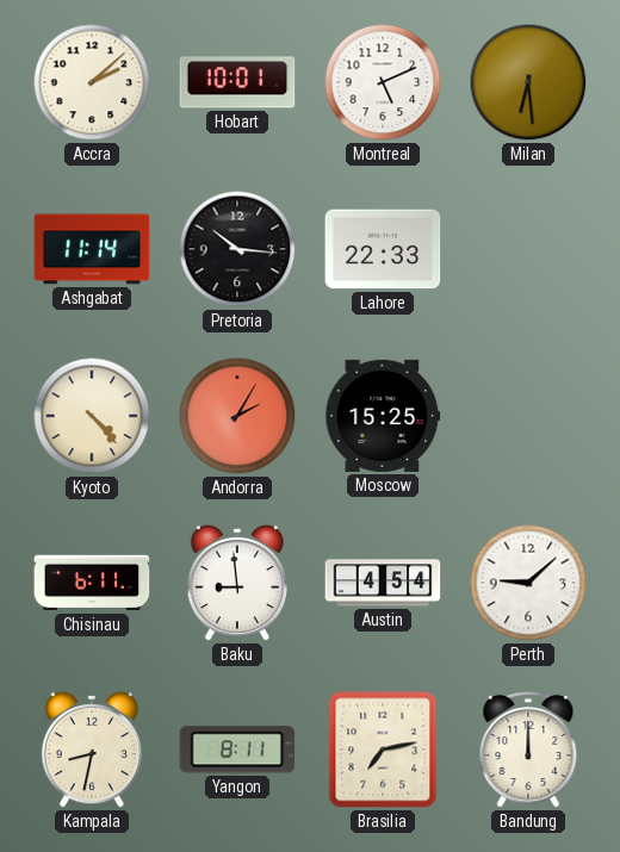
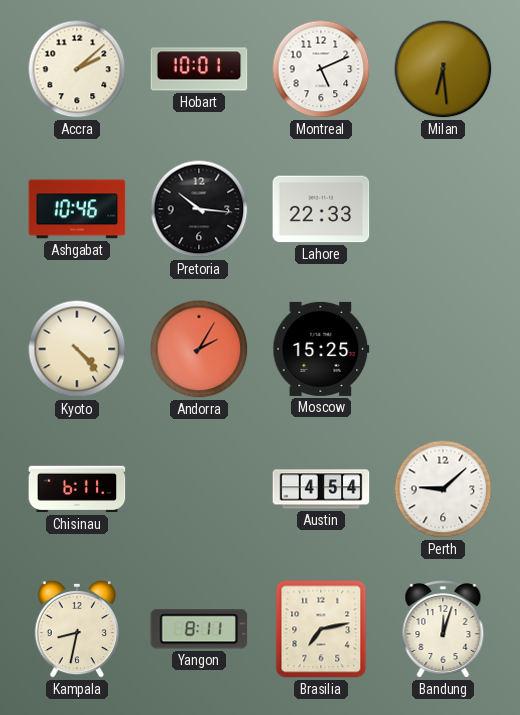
Ashgabat: 11:14 -> 10:46 (77, 209)
Baku: 8:59 -> none (236, 583)
Bandung: 12:00 -> 12:03 (443, 629)
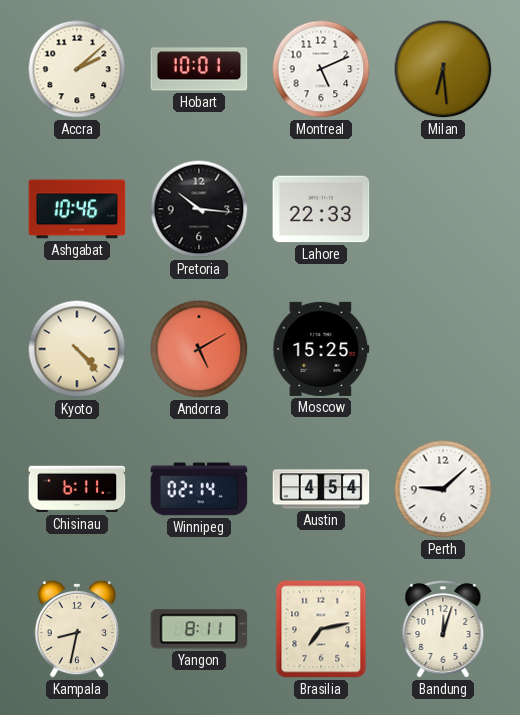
Andorra: 2:05 -> 5:10 (199, 349)
Winnipeg: none -> 02:14 (199, 489)
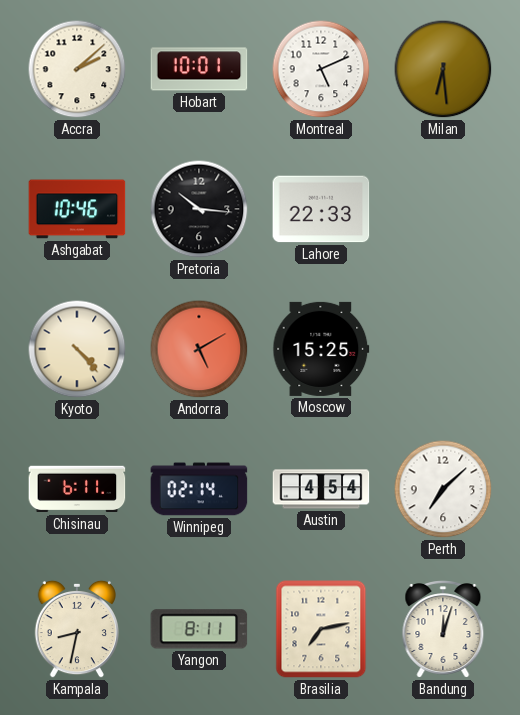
Perth: 9:08 -> 7:08 (443, 489)
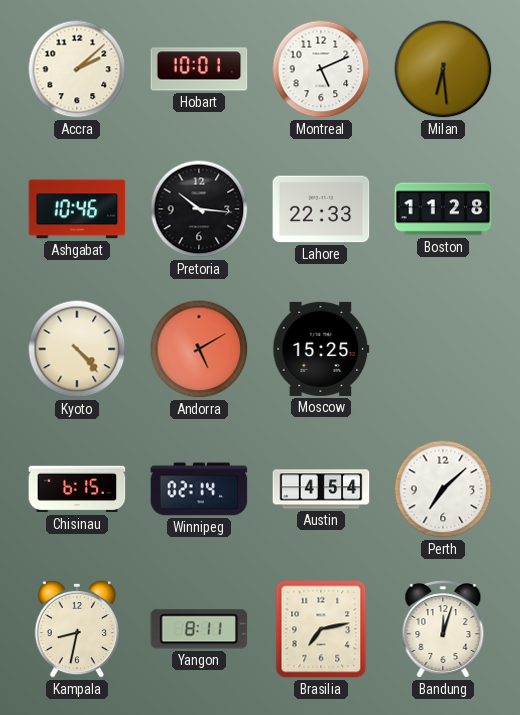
Boston: none -> 11:28 (443, 209)
Chisinau: 6:11 -> 6:15 (77, 489)
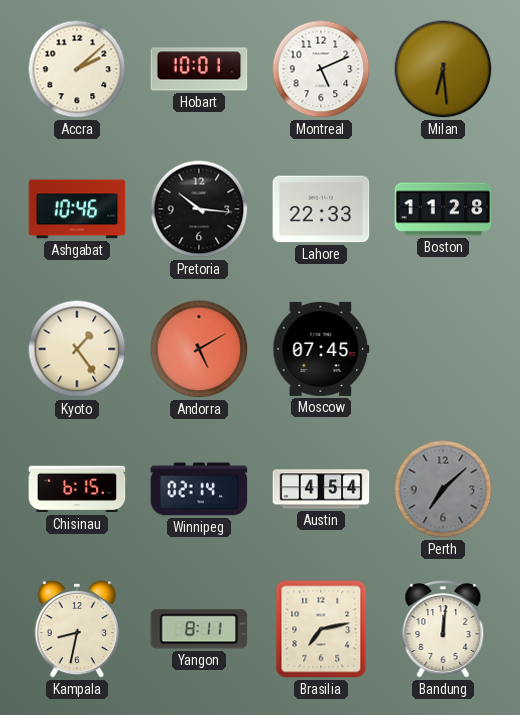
Kyoto: 4:23 -> 1:24 (77, 349)
Moscow: 15:25 -> 07:45 (321, 349)
Perth dial: white -> grey (443, 489)
Bandung: 12:03 -> 12:01 (443, 629)
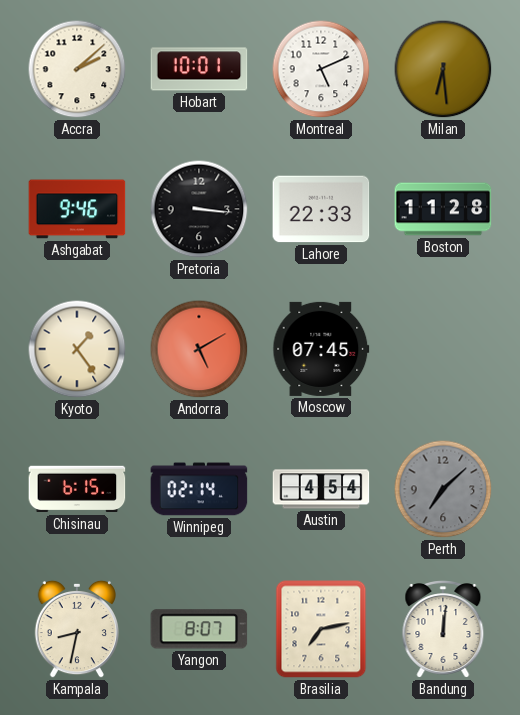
Ashgabat: 10:46 -> 9:46 (77, 209)
Pretoria: 10:16 -> 3:16 (199, 209)
Yangon: 8:11 -> 8:07 (199, 629)
